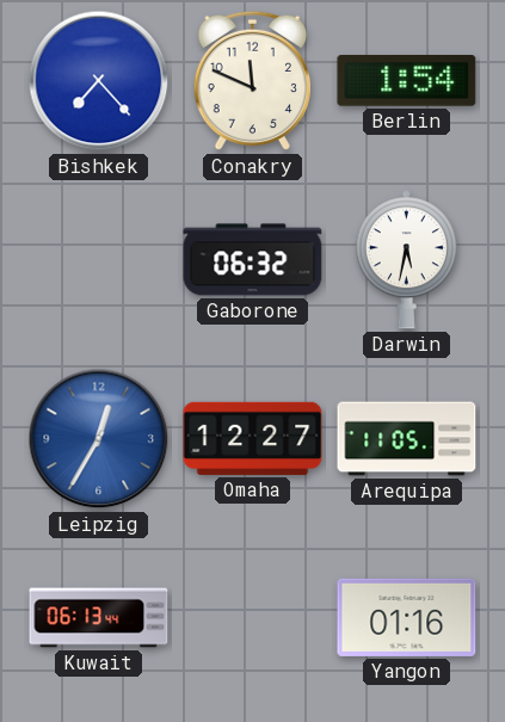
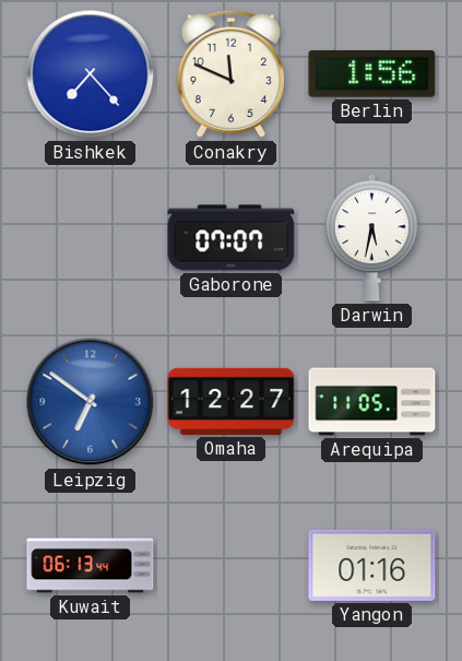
Berlin: 1:54 -> 1:56 (372, 74)
Gaborone: 06:32 -> 07:07 (232, 238)
Leipzig: 12:35 -> 6:51 (91, 402)
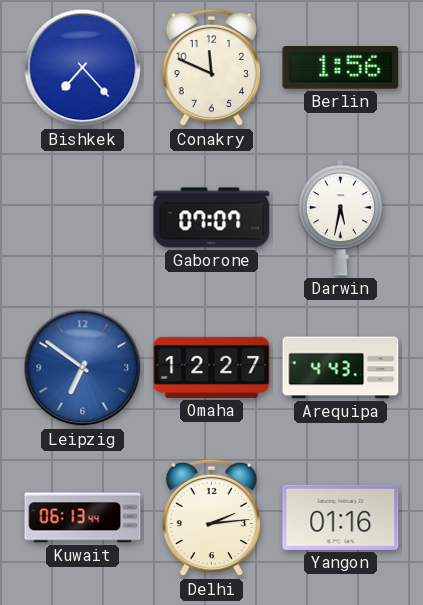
Arequipa: 11:05 -> 4:43 (341, 368)
Delhi: none -> 2:14 (211, 518)
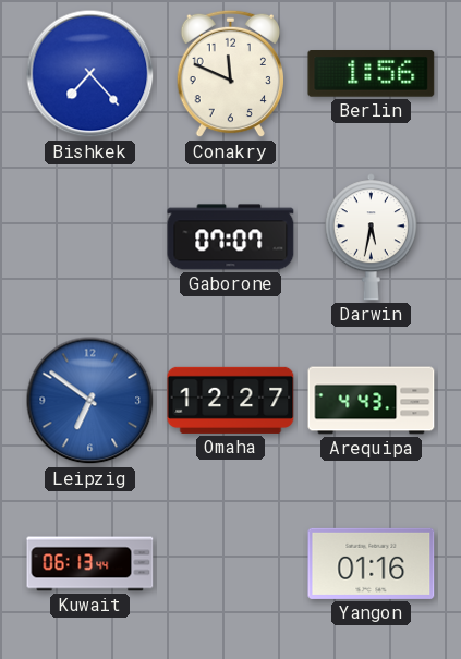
Delhi: 2:14 -> none (211, 518)
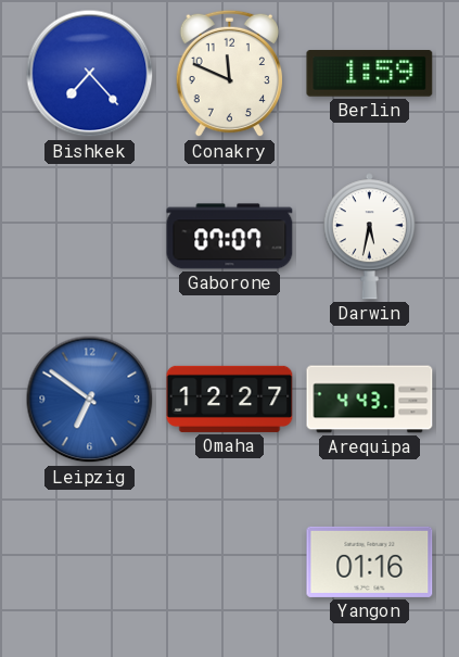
Berlin: 1:56 -> 1:59 (370, 74)
Kuwait: 06:13 -> none (90, 564)
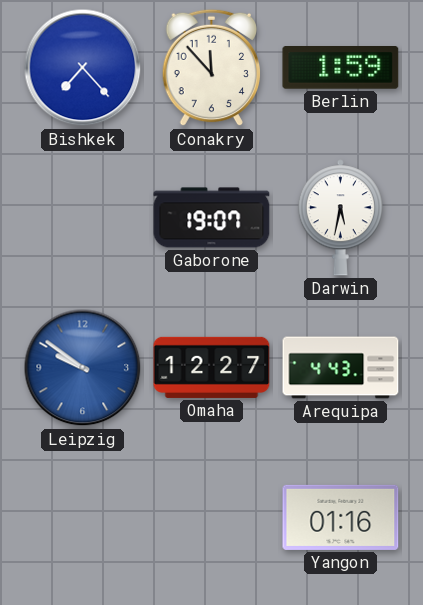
Conakry: 11:49 -> 11:53 (211, 68)
Gaborone: 07:07 -> 19:07 (212, 218)
Leipzig: 6:51 -> 9:51 (83, 368)
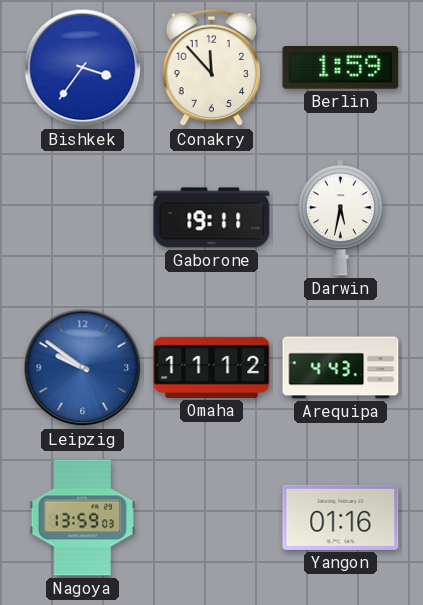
Bishkek: 7:23 -> 3:36 (83, 68)
Gaborone: 19:07 -> 19:11 (212, 218)
Omaha: 12:27 -> 11:12 (212, 367)
Nagoya: none -> 13:59 (82, 518)
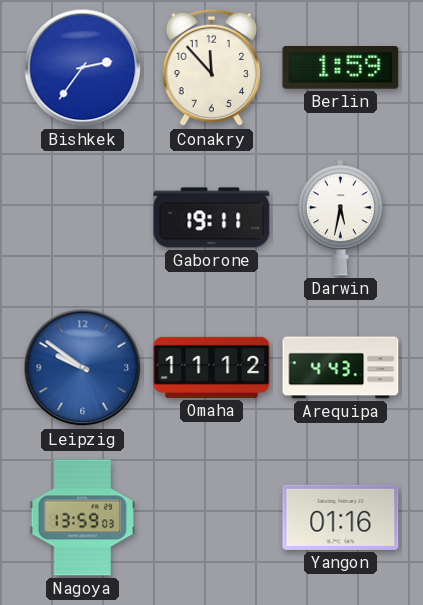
Bishkek: 3:36 -> 2:36 (83, 68)
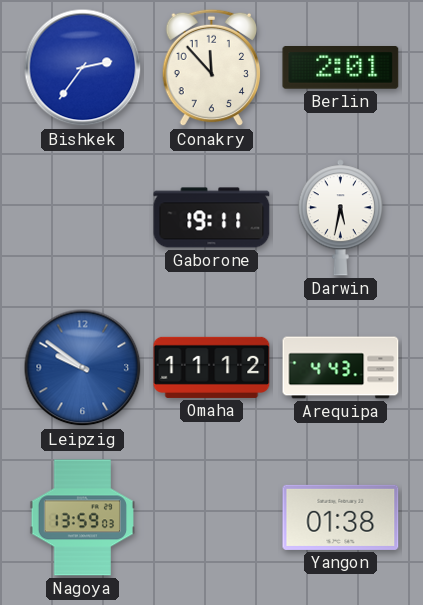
Berlin: 1:59 -> 2:01 (341, 68)
Yangon: 01:16 -> 01:38 (341, 517)
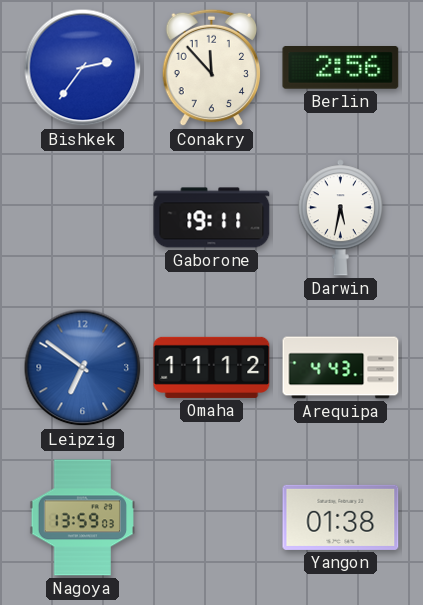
Berlin: 2:01 -> 2:56 (341, 68)
Leipzig: 9:51 -> 6:51 (83, 368)
